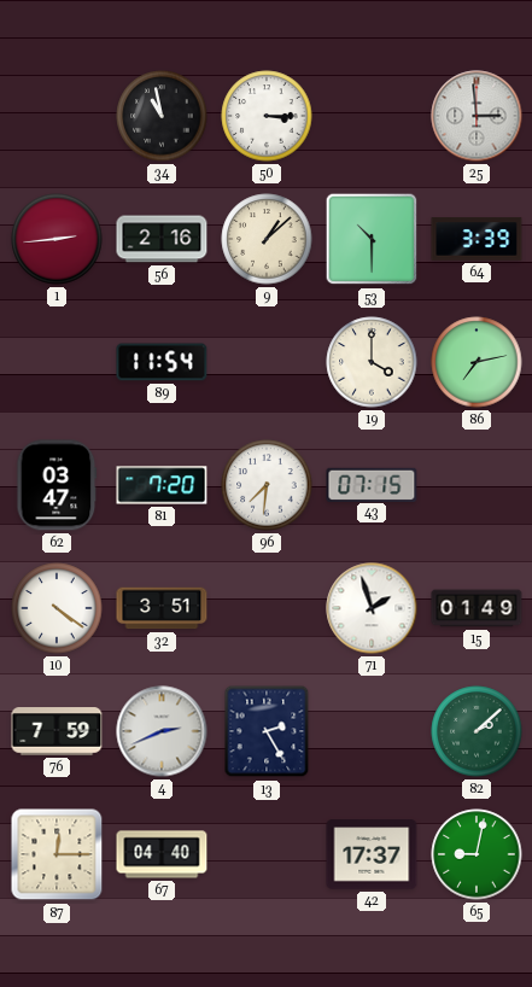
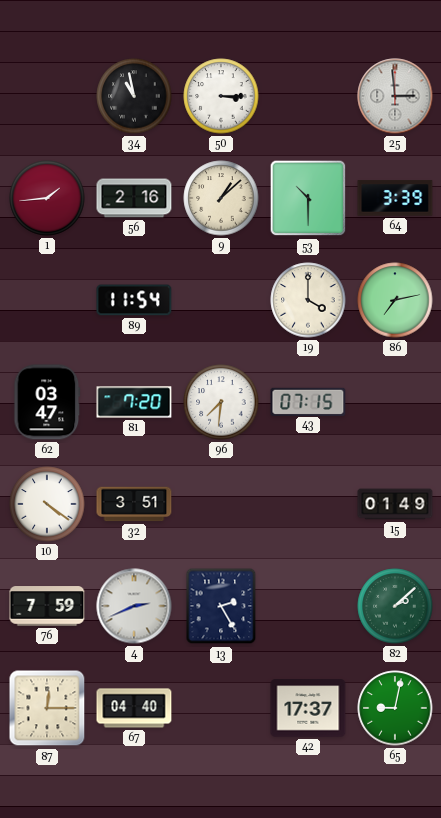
1: 2:44 -> 1:44 (47, 198)
71: 1:57 -> none (372, 608)
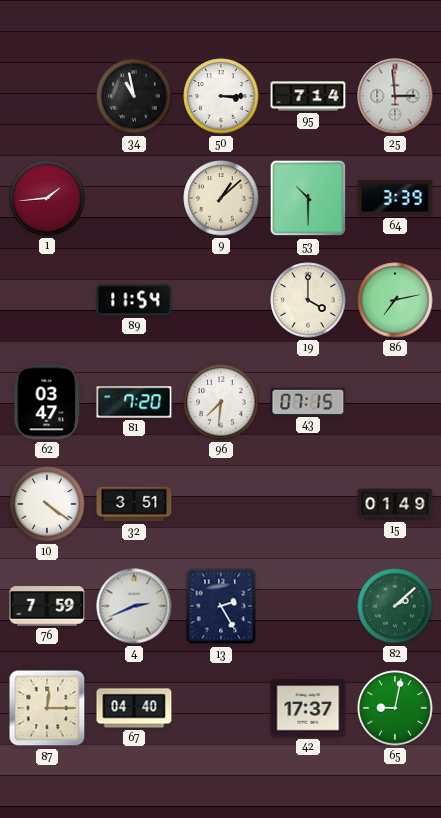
95: none -> 7:14 (308, 96)
56: 2:16 -> none (134, 198)
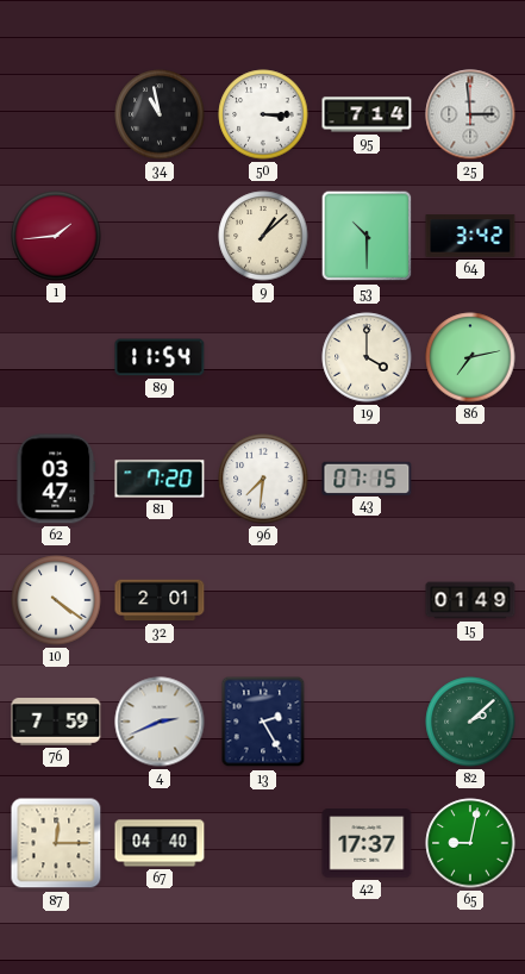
64: 3:39 -> 3:42 (470, 236)
32: 3:51 -> 2:01 (160, 600)
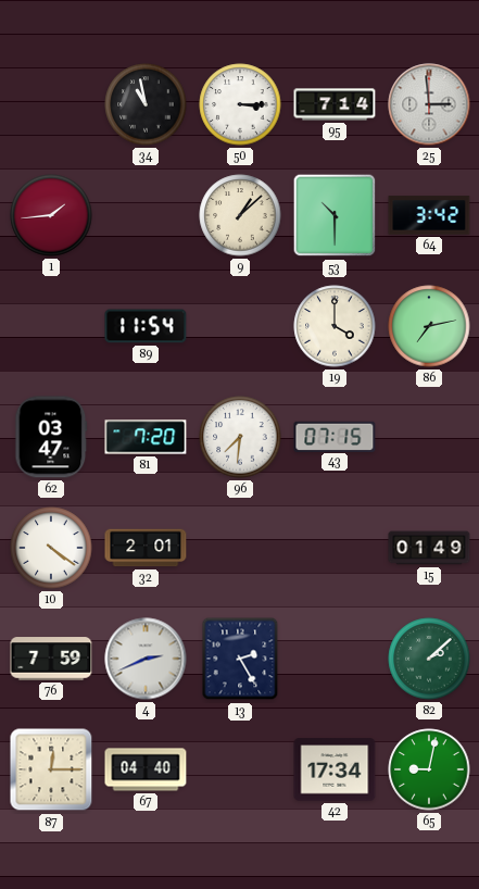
42: 17:37 -> 17:34 (335, 769)
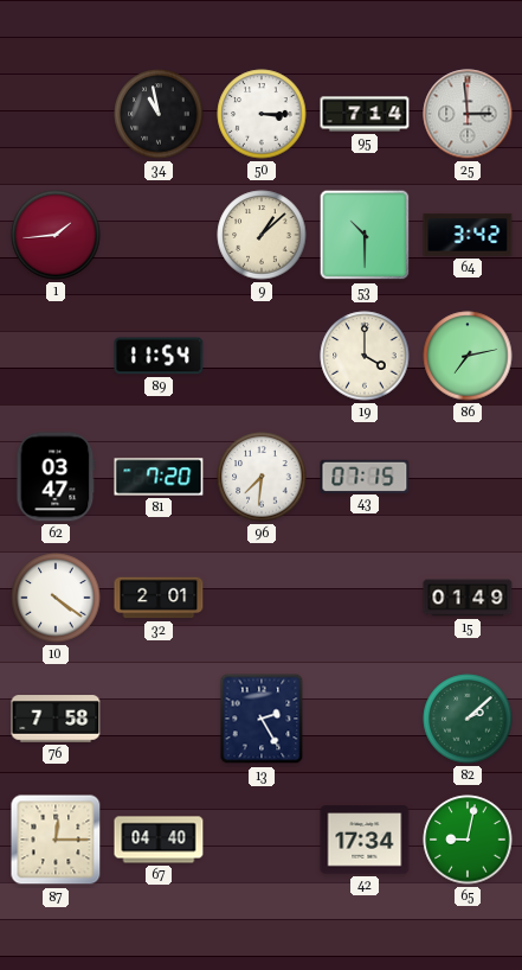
76: 7:59 -> 7:58 (56, 719)
4: 2:41 -> none (146, 659)
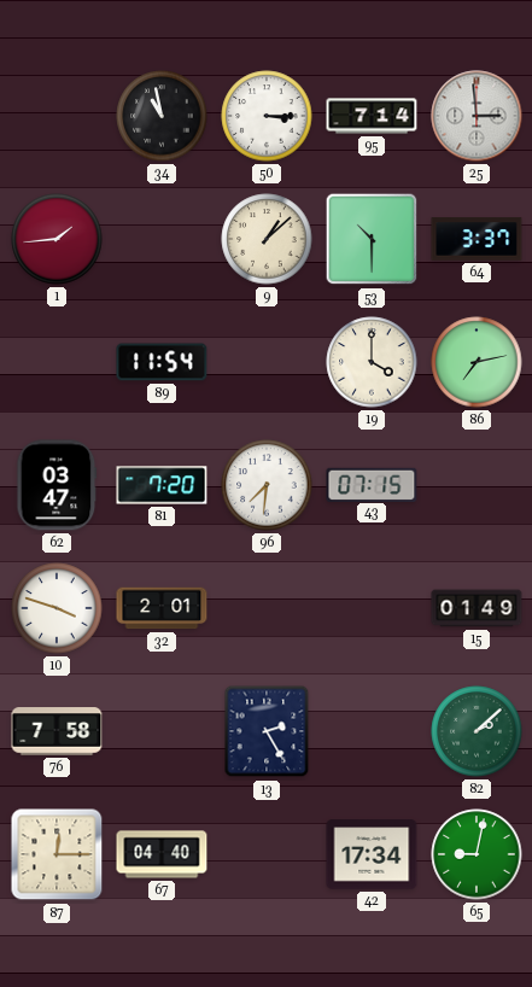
64: 3:42 -> 3:37 (477, 239)
10: 4:21 -> 3:48 (57, 608)
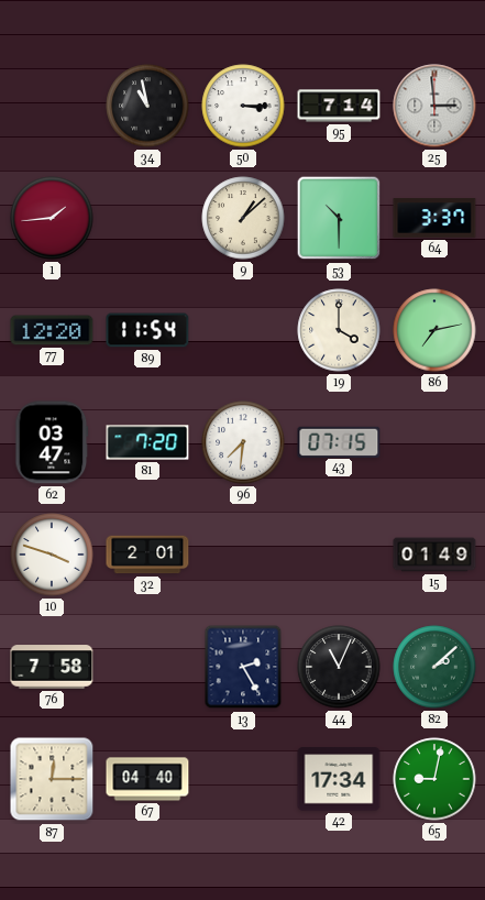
77: none -> 12:20 (52, 330)
44: none -> 11:04 (339, 667)
